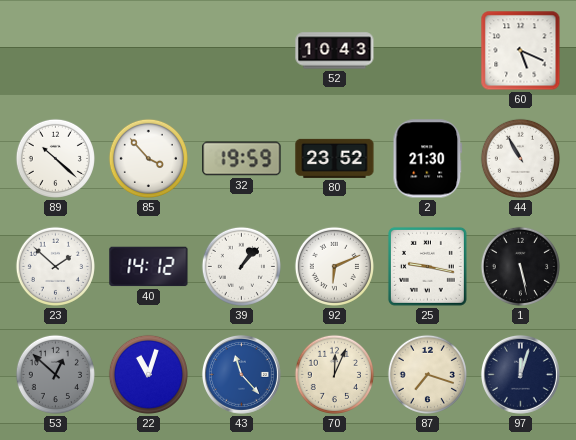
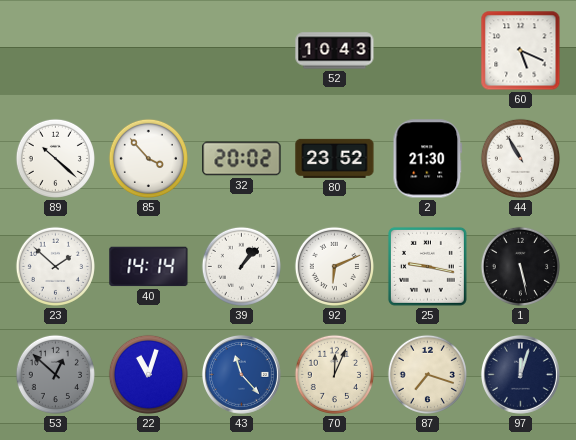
32: 19:59 -> 20:02 (242, 159)
40: 14:12 -> 14:14 (149, 267)
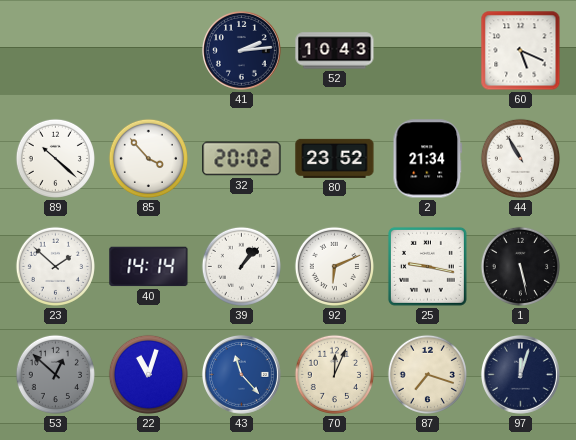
41: none -> 2:14 (241, 50)
2: 21:30 -> 21:34 (428, 159)
